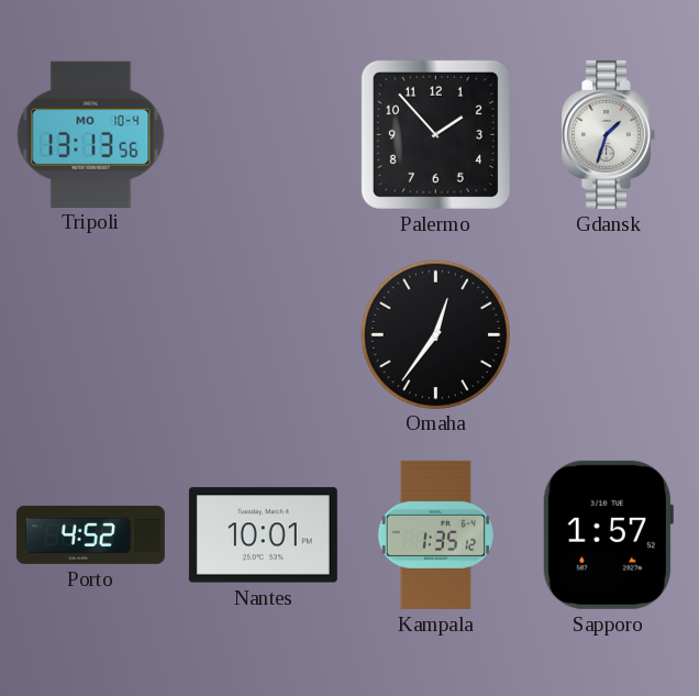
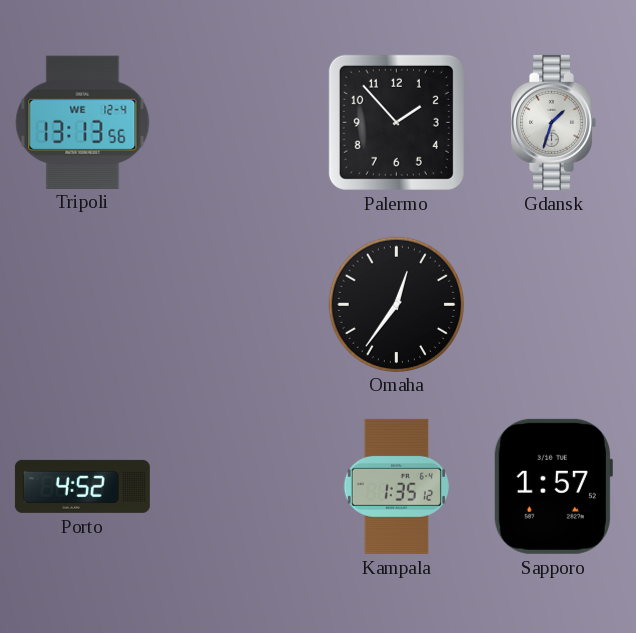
Tripoli date: MO 10-4 -> WE 12-4 (83, 122)
Nantes: 10:01 -> none (263, 535)
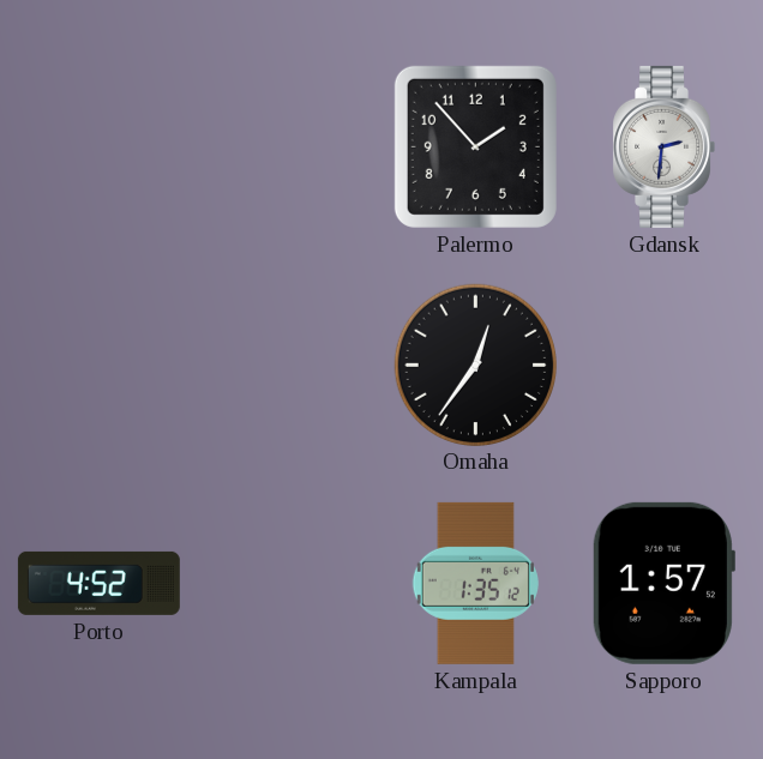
Tripoli: 13:13 -> none (83, 122)
Gdansk: 1:33 -> 2:31 (663, 146)
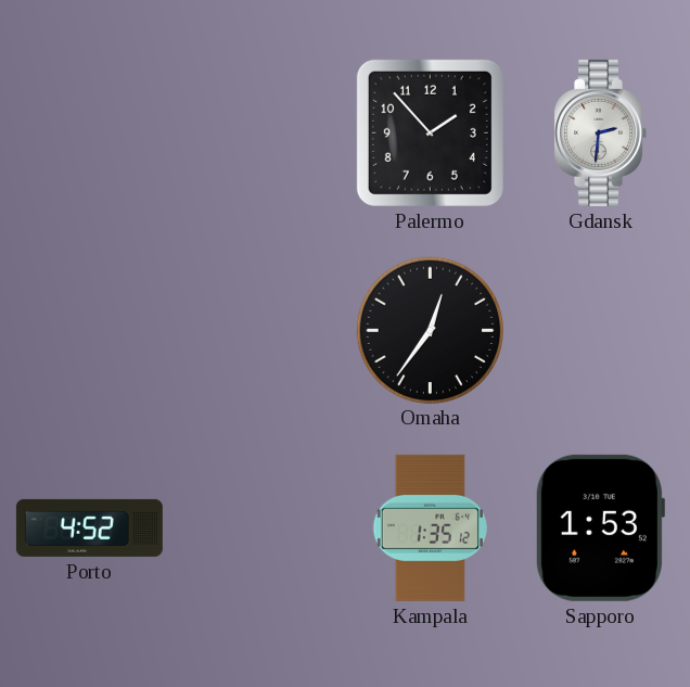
Sapporo: 1:57 -> 1:53 (600, 527)
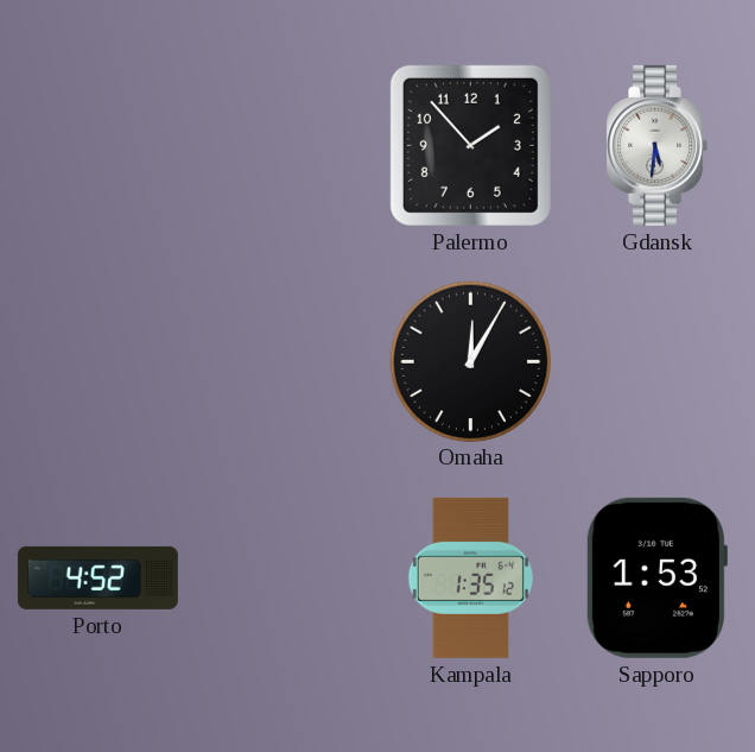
Gdansk: 2:31 -> 5:31 (656, 145)
Omaha: 12:36 -> 12:05 (470, 361)
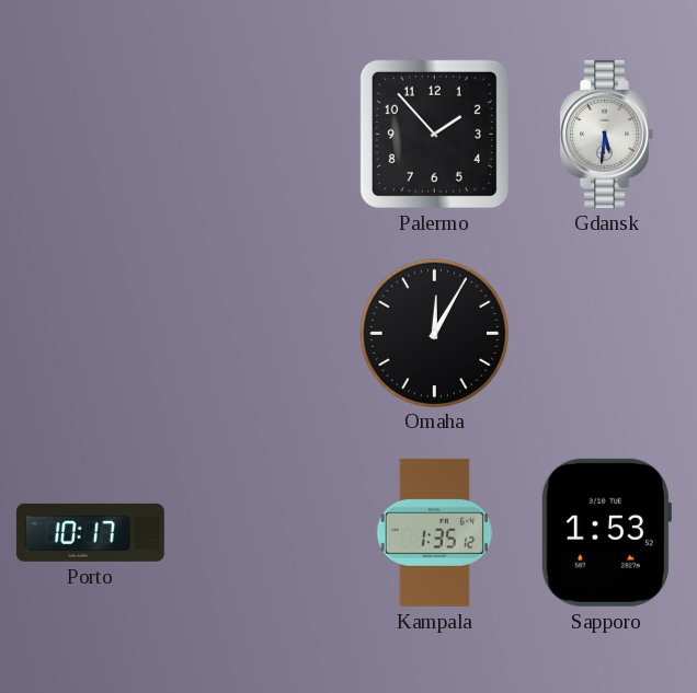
Porto: 4:52 -> 10:17 (90, 532)
